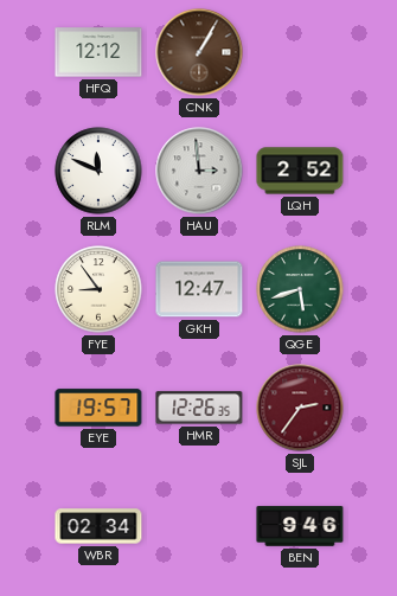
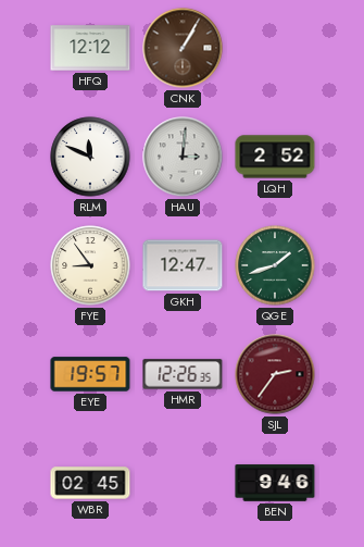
HAU: 2:59 -> 3:01 (183, 157)
QGE: 5:42 -> 1:42 (275, 265)
WBR: 02:34 -> 02:45 (90, 483)
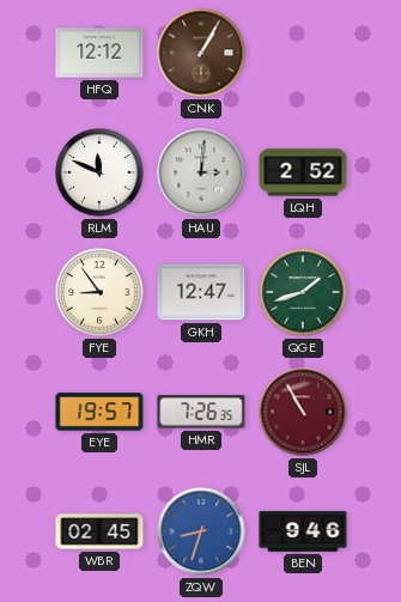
HMR: 12:26 -> 7:26 (201, 412)
SJL: 2:36 -> 10:55 (303, 412)
ZQW: none -> 8:33 (201, 531)
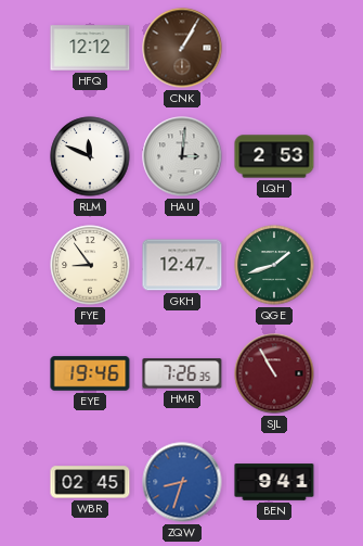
LQH: 2:52 -> 2:53 (274, 156)
EYE: 19:57 -> 19:46 (90, 373)
BEN: 9:46 -> 9:41 (274, 482)
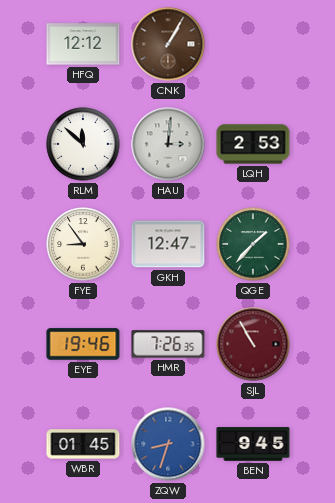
RLM: 11:49 -> 11:52 (83, 144)
QGE: 1:42 -> 1:37 (253, 244)
WBR: 02:45 -> 01:45 (83, 444)
BEN: 9:41 -> 9:45 (253, 444)
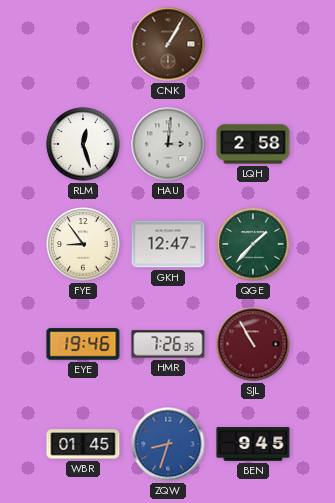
HFQ: 12:12 -> none (83, 44)
RLM: 11:52 -> 12:27 (83, 144)
LQH: 2:53 -> 2:58 (253, 144)
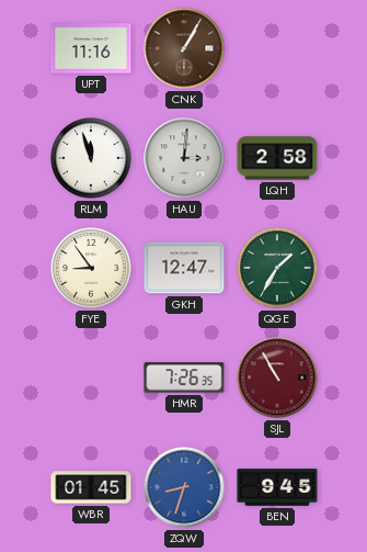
UPT: none -> 11:16 (91, 48)
RLM: 12:27 -> 11:57 (91, 158)
QGE: 1:37 -> 1:35 (277, 268)
EYE: 19:46 -> none (83, 344)
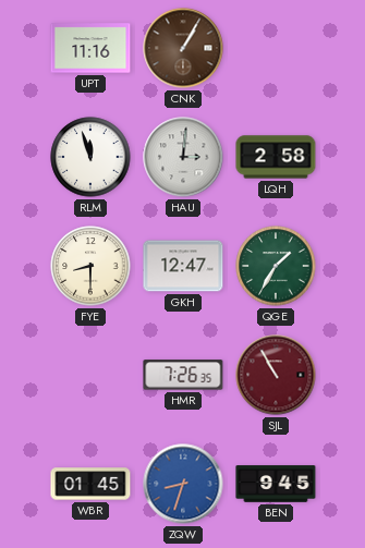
FYE: 8:54 -> 8:30 (90, 266)
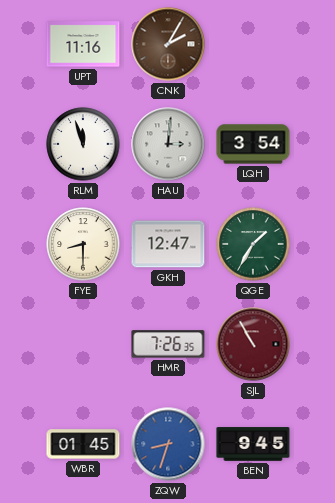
CNK: 1:05 -> 2:05 (168, 44)
LQH: 2:58 -> 3:54 (253, 144)
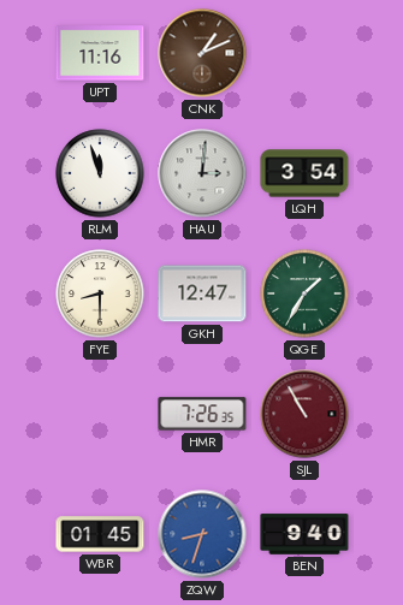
CNK: 2:05 -> 1:11 (202, 53)
BEN: 9:45 -> 9:40 (304, 534)
